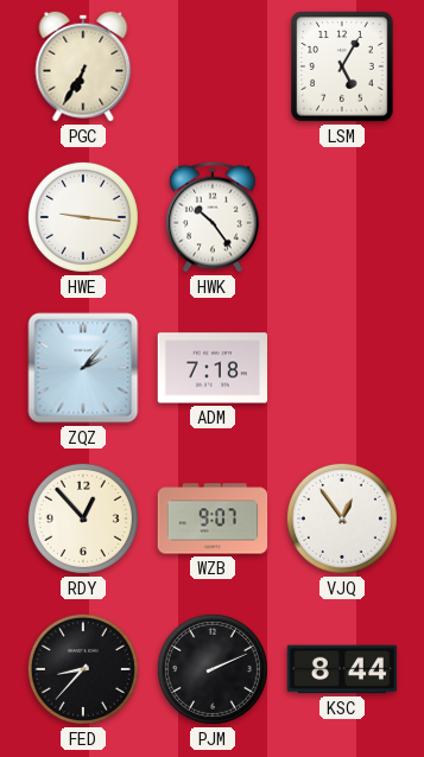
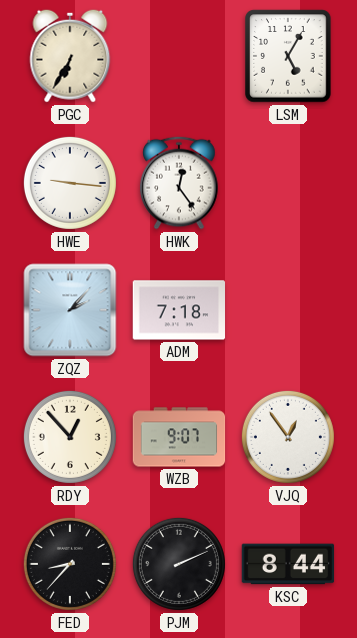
HWK: 10:24 -> 12:24 (179, 183)
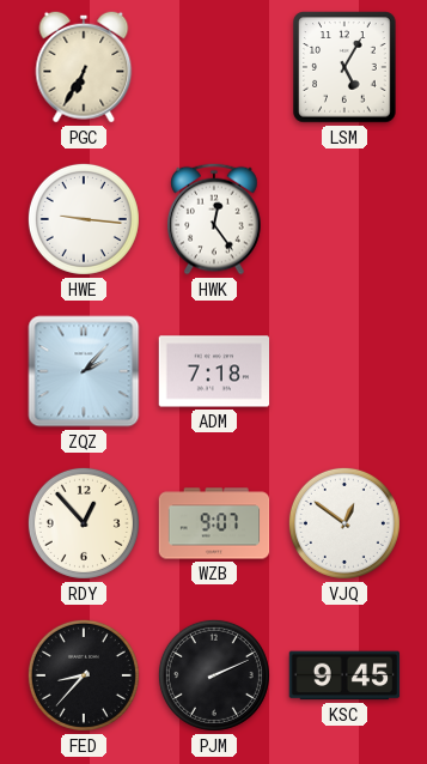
VJQ: 12:54 -> 12:51 (344, 523)
KSC: 8:44 -> 9:45 (344, 675)
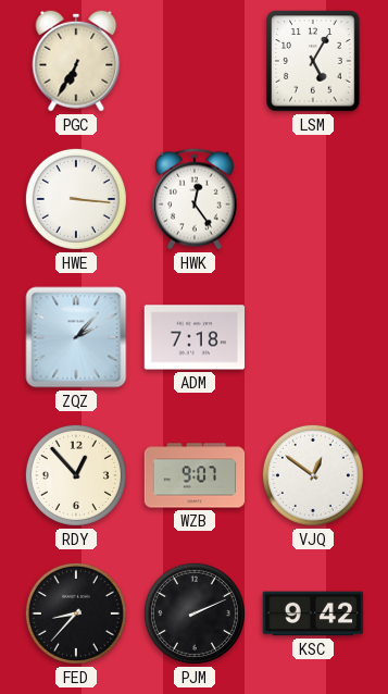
HWE: 9:16 -> 3:16 (76, 199)
KSC: 9:45 -> 9:42 (313, 614)
